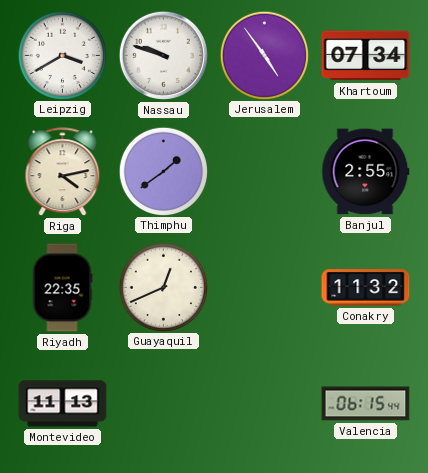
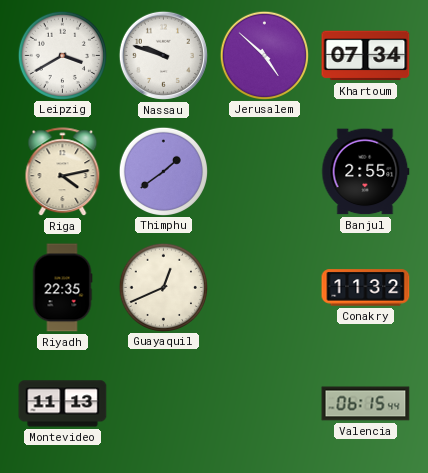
Jerusalem: 4:54 -> 4:52 (264, 55)
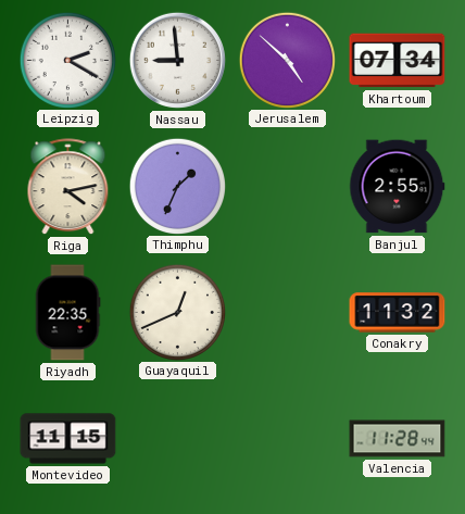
Leipzig: 3:40 -> 2:20 (67, 60)
Nassau: 9:48 -> 8:59 (177, 60)
Thimphu: 1:39 -> 1:34 (177, 186)
Montevideo: 11:13 -> 11:15 (68, 439)
Valencia: 06:15 -> 11:28 (398, 439)
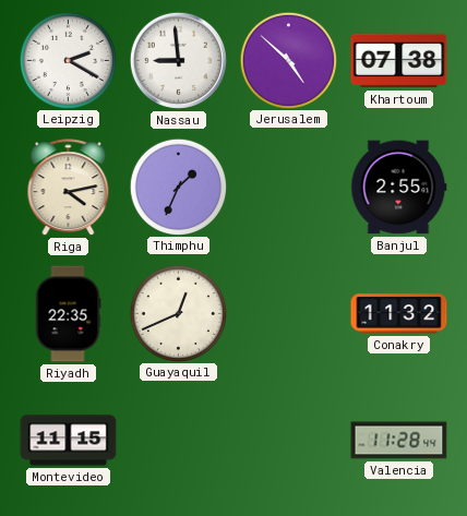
Khartoum: 07:34 -> 07:38 (399, 61)
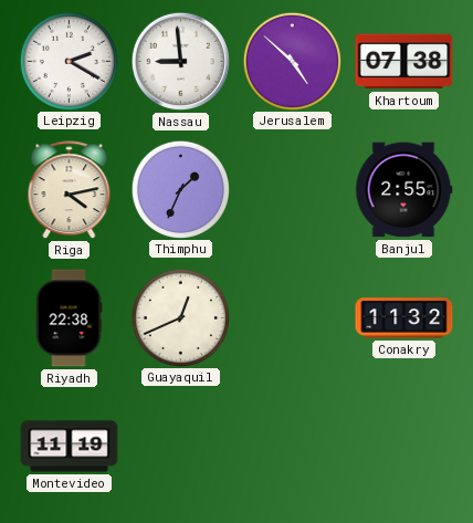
Riyadh: 22:35 -> 22:38 (69, 318)
Montevideo: 11:15 -> 11:19 (70, 447)
Valencia: 11:28 -> none (399, 441)
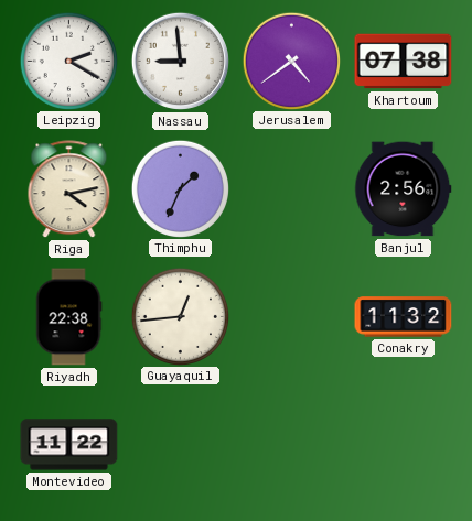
Jerusalem: 4:52 -> 4:39 (291, 61)
Banjul: 2:55 -> 2:56 (404, 189)
Guayaquil: 12:41 -> 12:44 (180, 316)
Montevideo: 11:19 -> 11:22 (69, 445)
